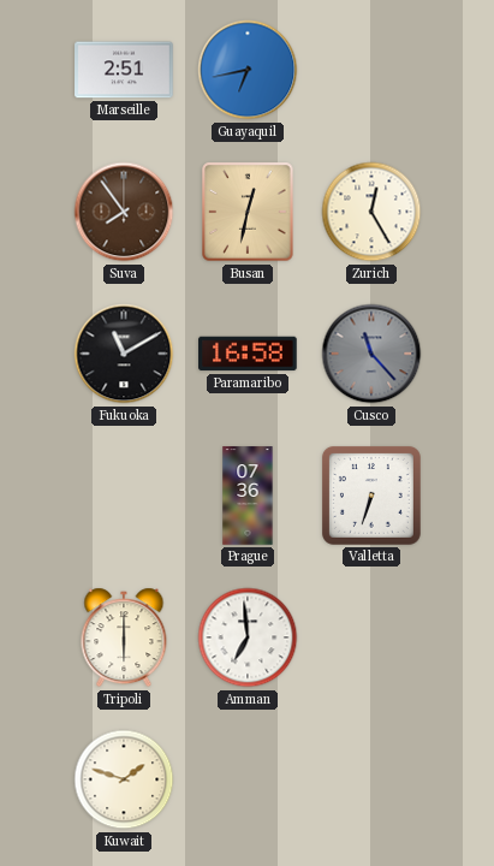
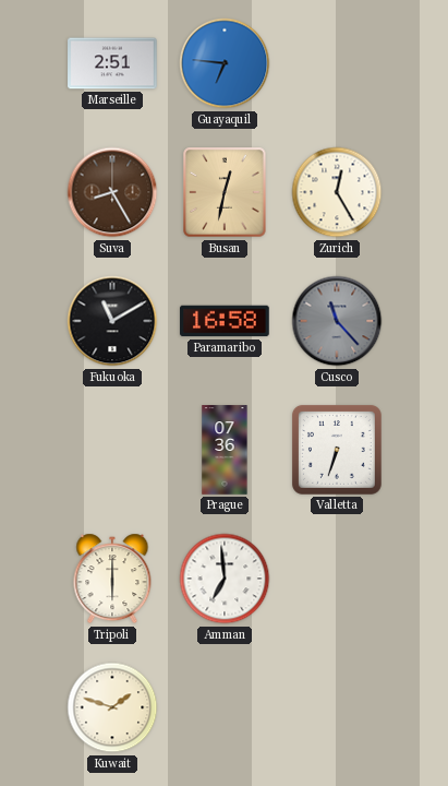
Guayaquil: 6:43 -> 6:46 (225, 63)
Suva: 7:54 -> 8:25 (112, 192)
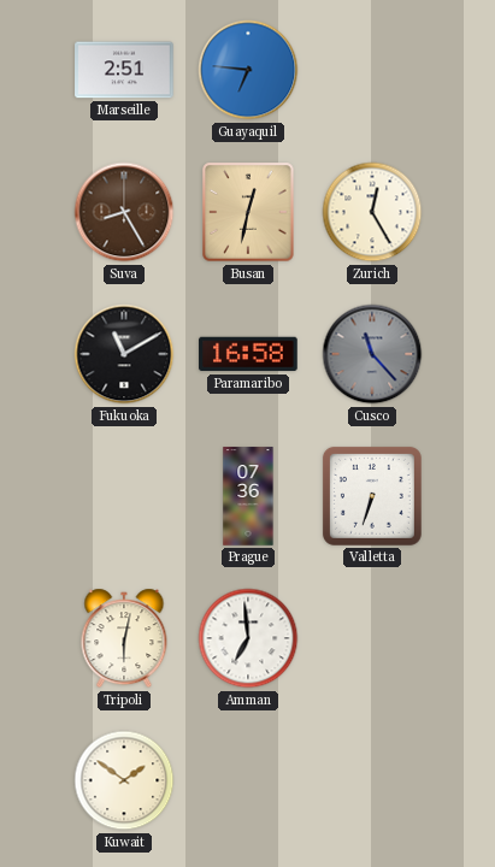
Tripoli: 6:00 -> 6:02 (124, 638)
Kuwait: 1:48 -> 1:51 (124, 780)
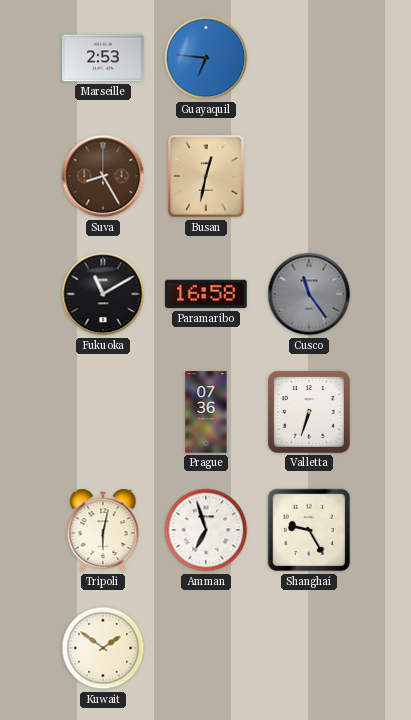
Marseille: 2:51 -> 2:53 (103, 58)
Zurich: 12:25 -> none (372, 212)
Cusco: 11:23 -> 11:24 (309, 294)
Amman: 6:59 -> 6:57 (206, 530)
Shanghai: none -> 9:25 (309, 530)
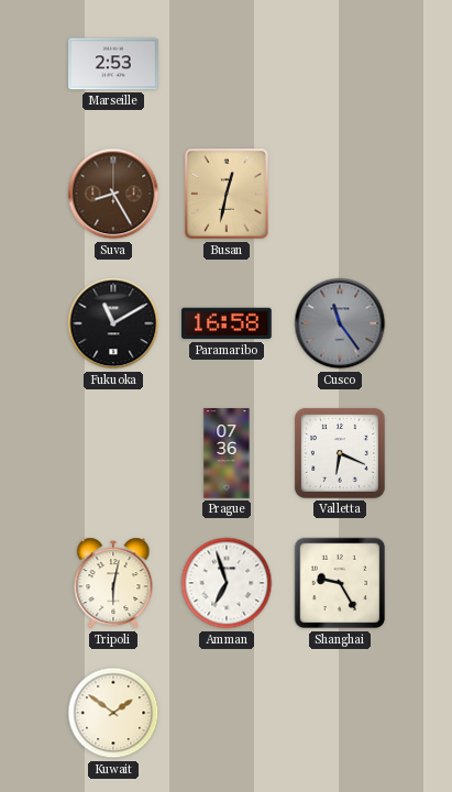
Guayaquil: 6:46 -> none (206, 58)
Valletta: 6:33 -> 6:19 (340, 453)
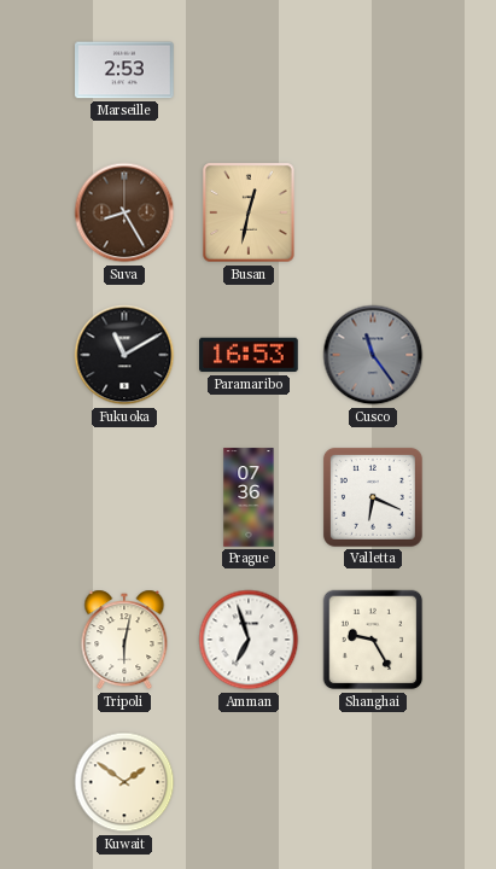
Paramaribo: 16:58 -> 16:53 (249, 355)
